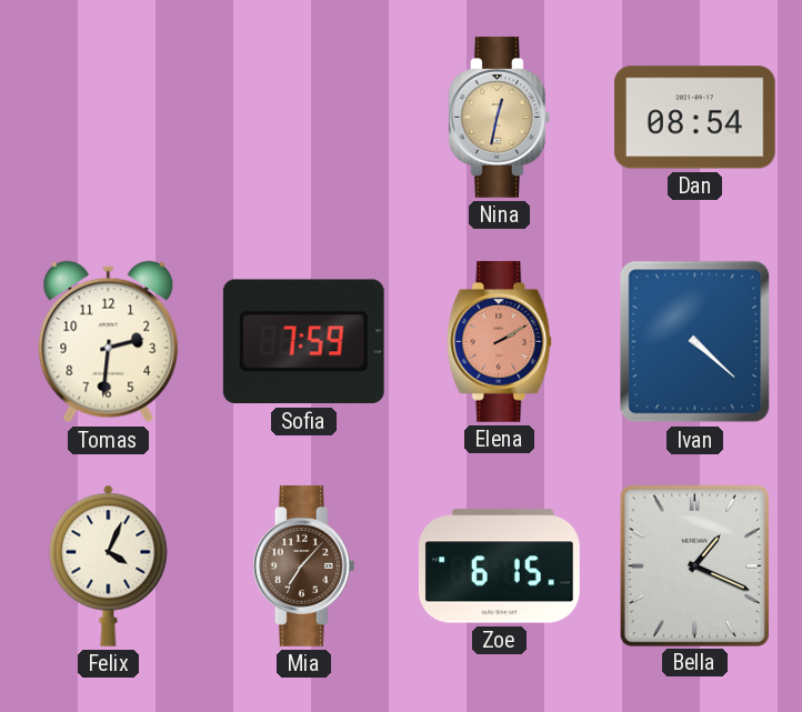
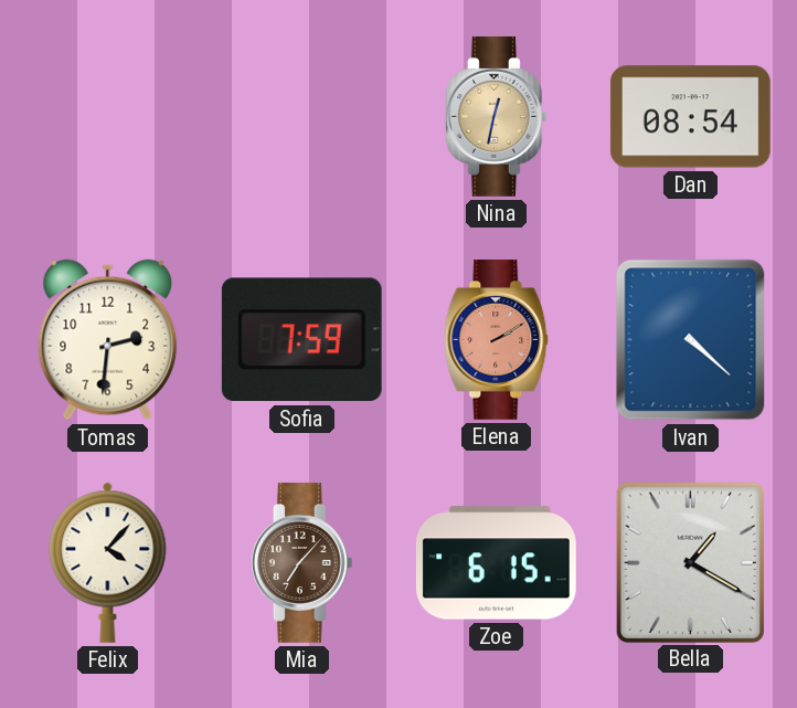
Felix: 4:04 -> 4:07 (108, 562)
Bella: 1:19 -> 1:20 (690, 562)
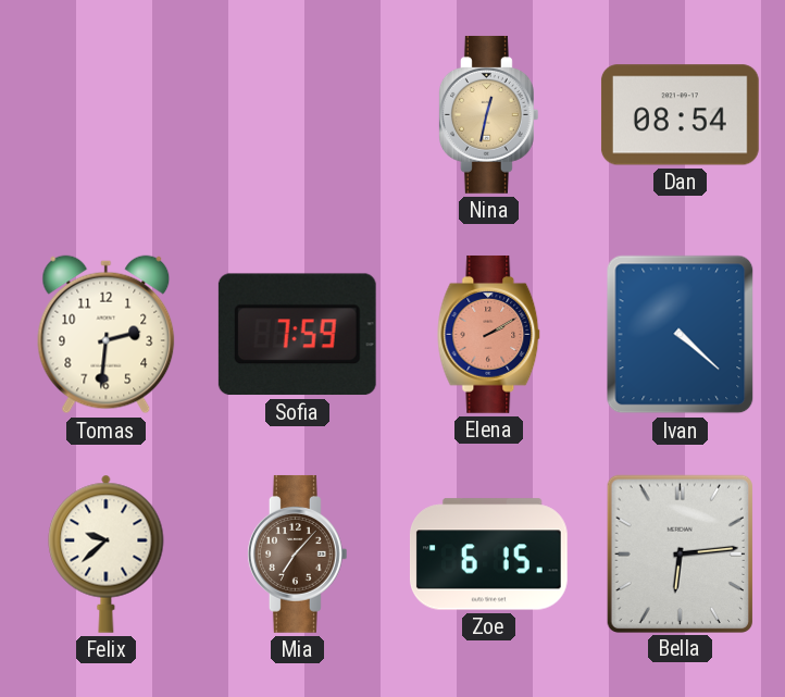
Felix: 4:07 -> 9:38 (107, 553)
Bella: 1:20 -> 6:14 (680, 553)
